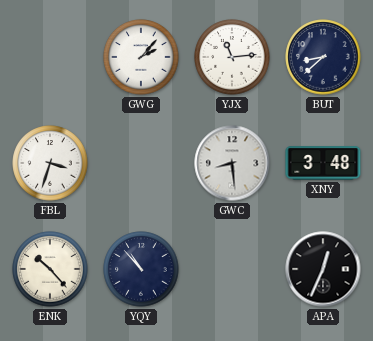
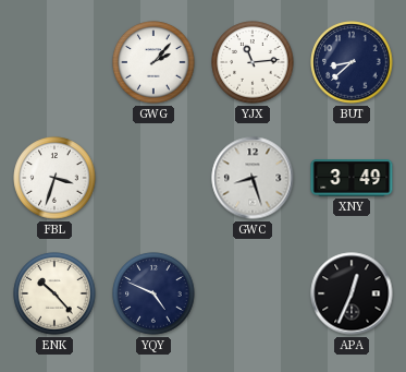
GWC: 8:29 -> 8:27 (253, 178)
XNY: 3:48 -> 3:49 (352, 178)
YQY: 10:53 -> 4:49 (153, 293)
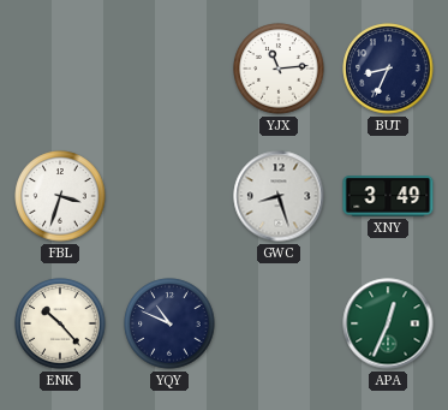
GWG: 2:07 -> none (153, 62)
BUT: 8:38 -> 8:34 (388, 69)
YQY: 4:49 -> 10:49 (169, 323)
APA dial: black -> green (388, 323)
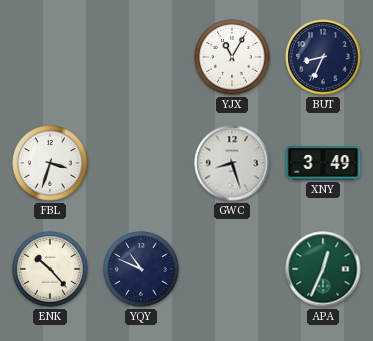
YJX: 11:14 -> 11:05 (232, 57)
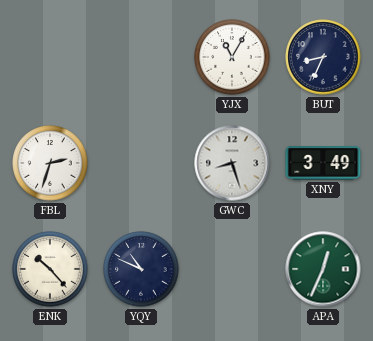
FBL: 3:33 -> 2:33 (50, 163)
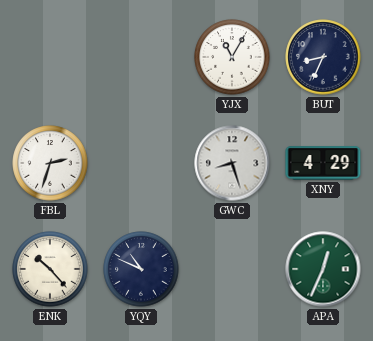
XNY: 3:49 -> 4:29 (323, 163)
